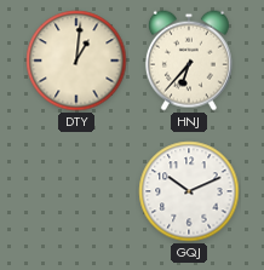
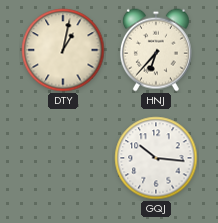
DTY: 1:01 -> 1:02 (63, 50)
GQJ: 10:11 -> 10:16 (156, 158)
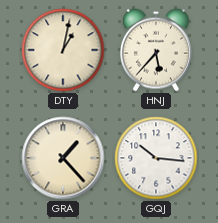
HNJ: 6:37 -> 5:37 (156, 50)
GRA: none -> 1:23 (63, 158)
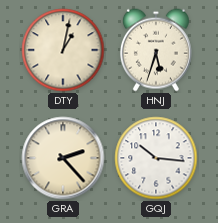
HNJ: 5:37 -> 5:33 (156, 50)
GRA: 1:23 -> 2:23 (63, 158)
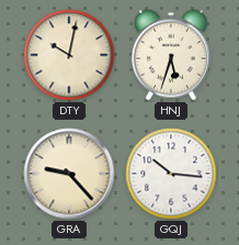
DTY: 1:02 -> 10:02 (69, 55)
GRA: 2:23 -> 9:23 (69, 174)
